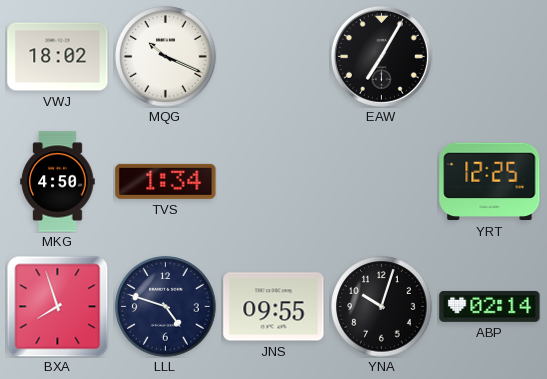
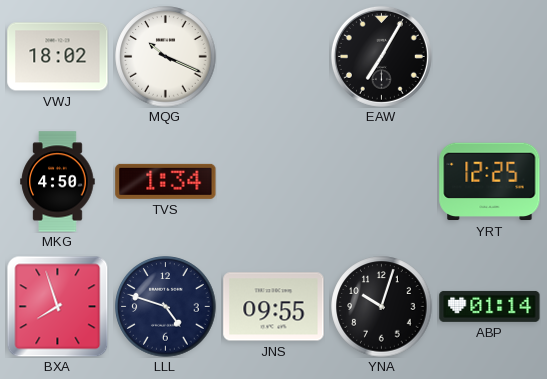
ABP: 02:14 -> 01:14 (490, 306)
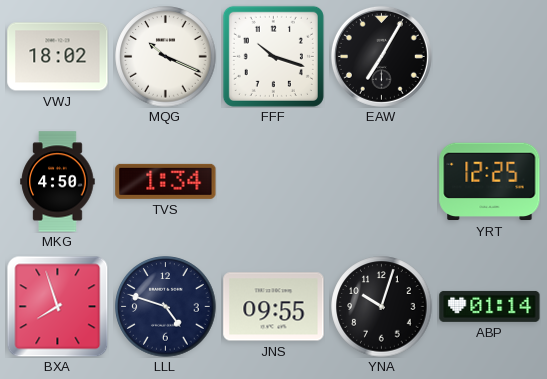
FFF: none -> 10:18 (273, 56)
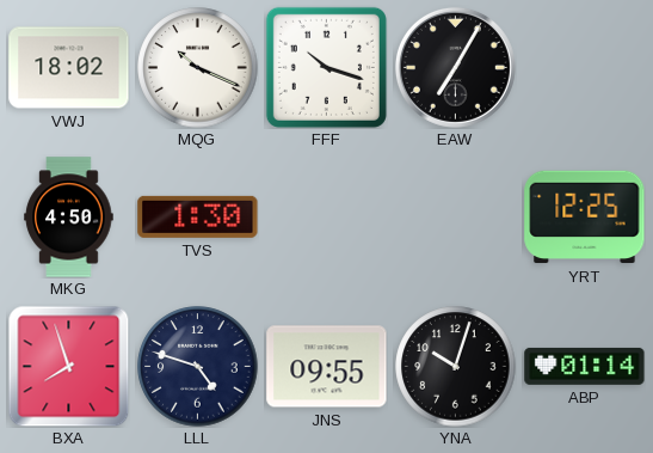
TVS: 1:34 -> 1:30 (198, 216)
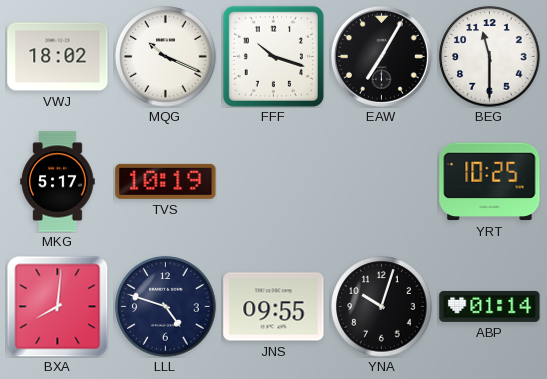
BEG: none -> 11:30 (490, 57)
MKG: 4:50 -> 5:17 (58, 182)
TVS: 1:30 -> 10:19 (166, 181)
YRT: 12:25 -> 10:25 (490, 182)
BXA: 7:57 -> 8:01 (57, 306)
